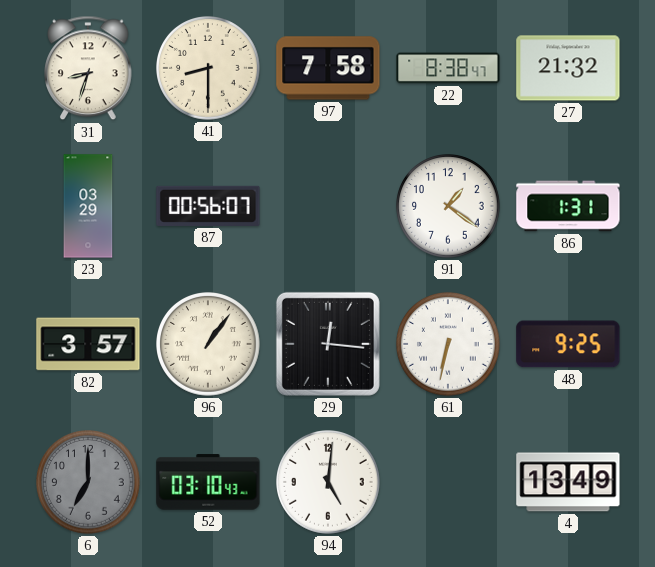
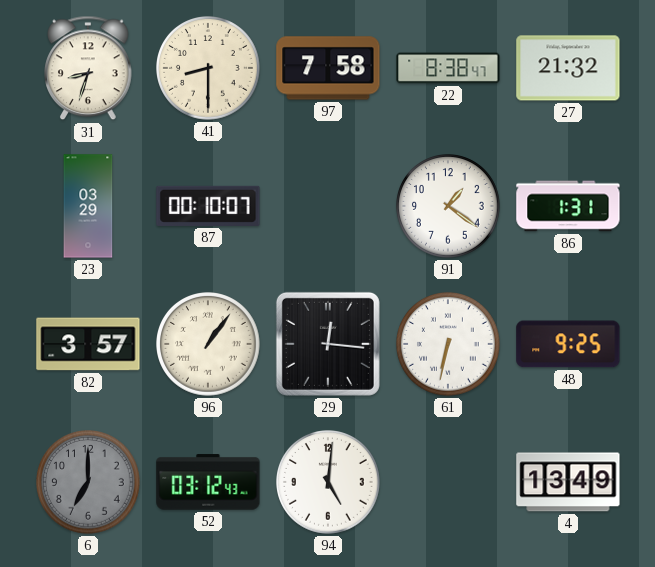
87: 00:56 -> 00:10 (208, 206)
52: 03:10 -> 03:12 (208, 482)
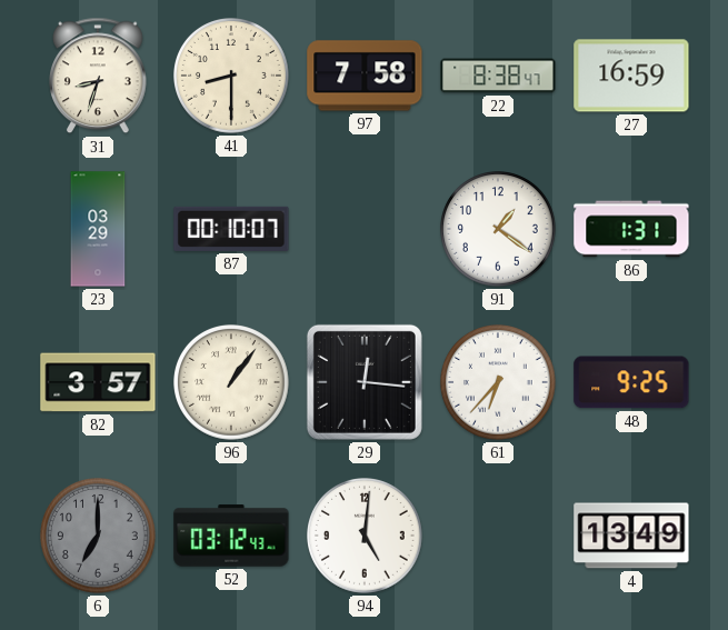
27: 21:32 -> 16:59 (631, 76)
61: 6:32 -> 6:37 (499, 383)
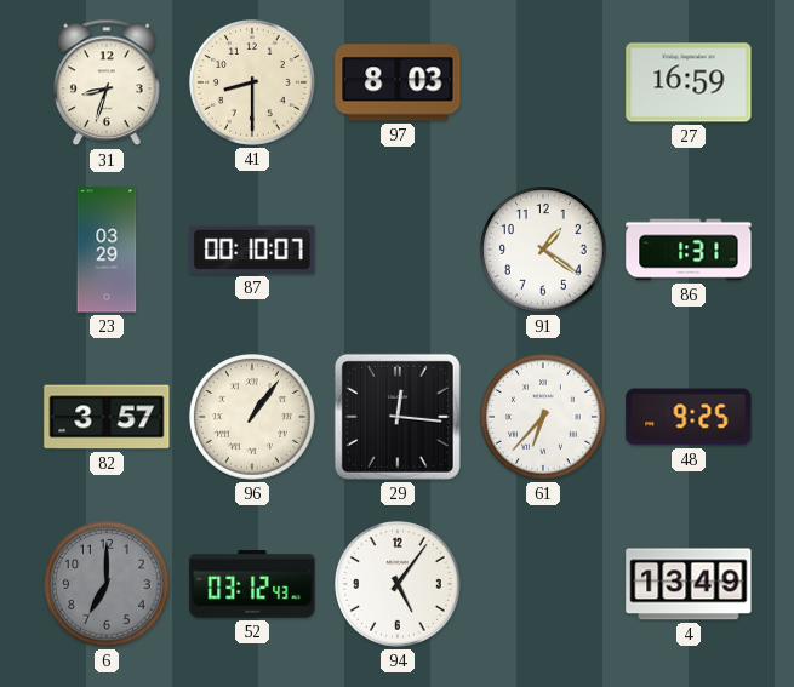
97: 7:58 -> 8:03 (398, 82)
22: 8:38 -> none (498, 76)
94: 5:01 -> 5:06 (399, 585)
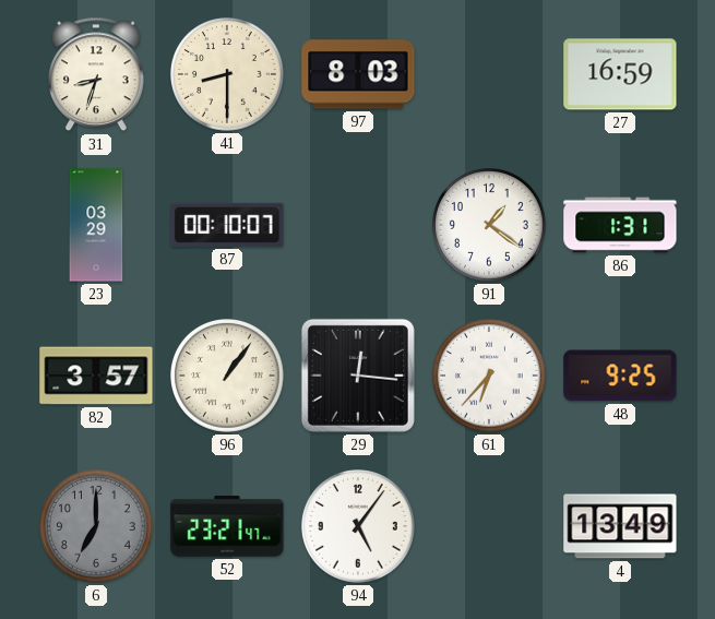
52: 03:12 -> 23:21 (227, 526)
